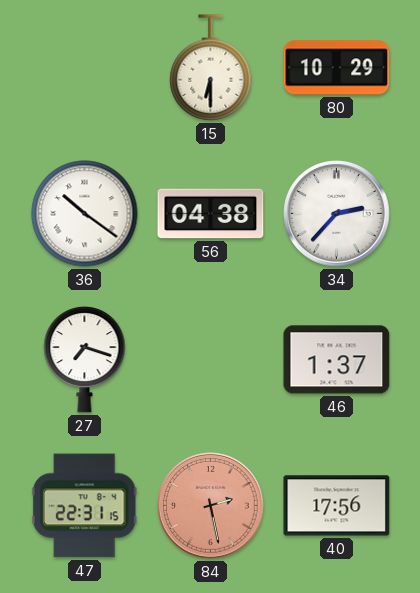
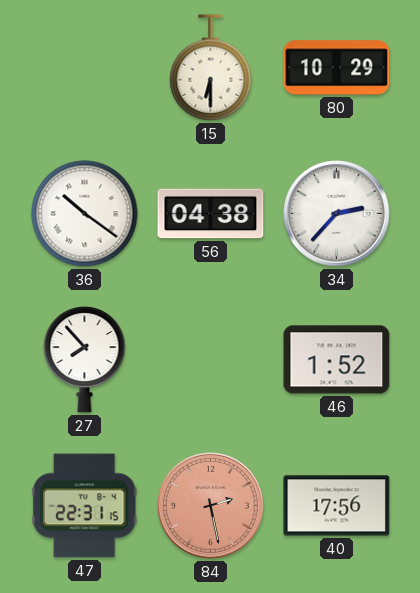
27: 7:18 -> 7:53 (85, 359)
46: 1:37 -> 1:52 (337, 360)
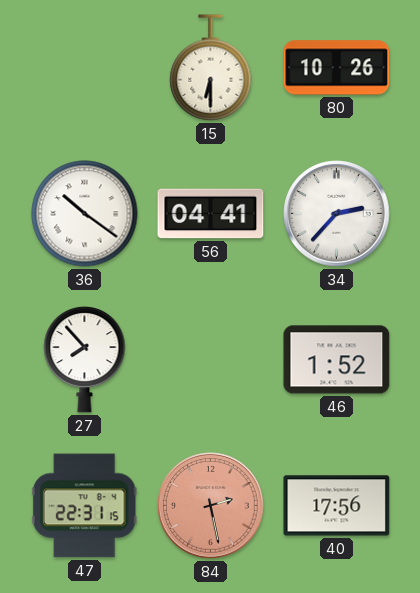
80: 10:29 -> 10:26 (337, 68)
56: 04:38 -> 04:41 (211, 214)
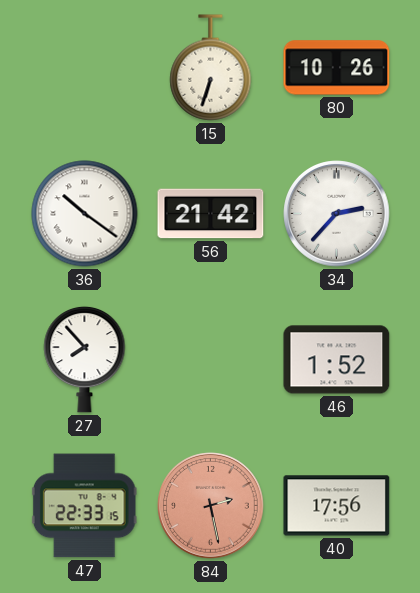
15: 6:30 -> 6:33 (211, 68)
56: 04:41 -> 21:42 (211, 214)
47: 22:31 -> 22:33 (84, 506)
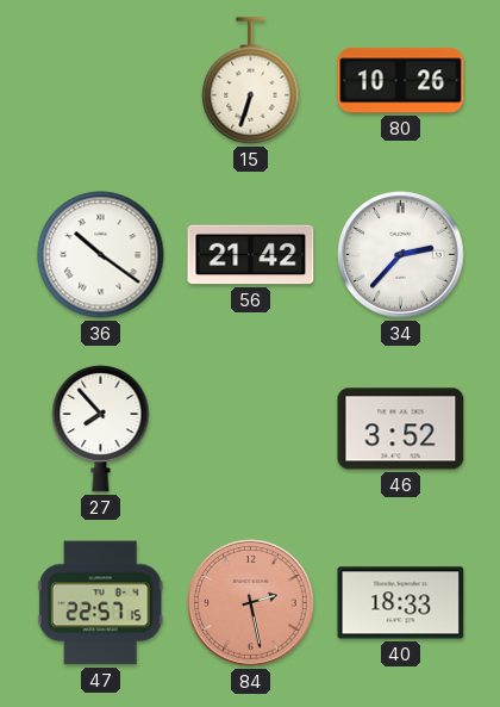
46: 1:52 -> 3:52 (401, 429)
47: 22:33 -> 22:57 (100, 603)
40: 17:56 -> 18:33 (401, 603)
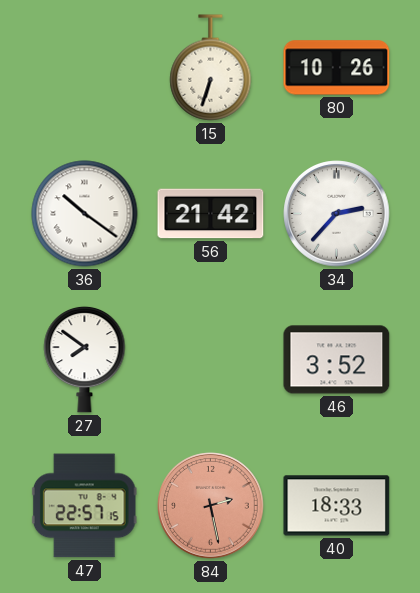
27: 7:53 -> 7:51 (85, 359)
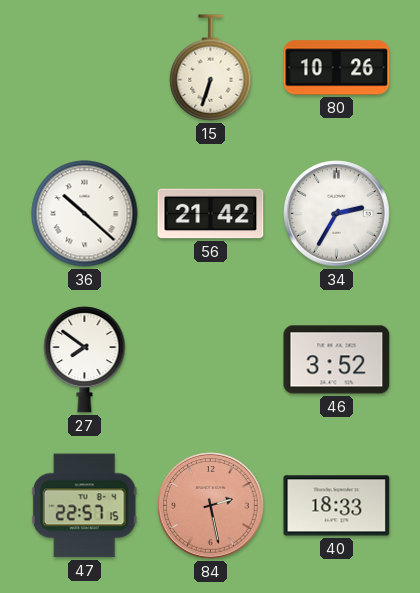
36: 10:21 -> 10:22 (85, 214)
34: 2:37 -> 2:35 (337, 214)
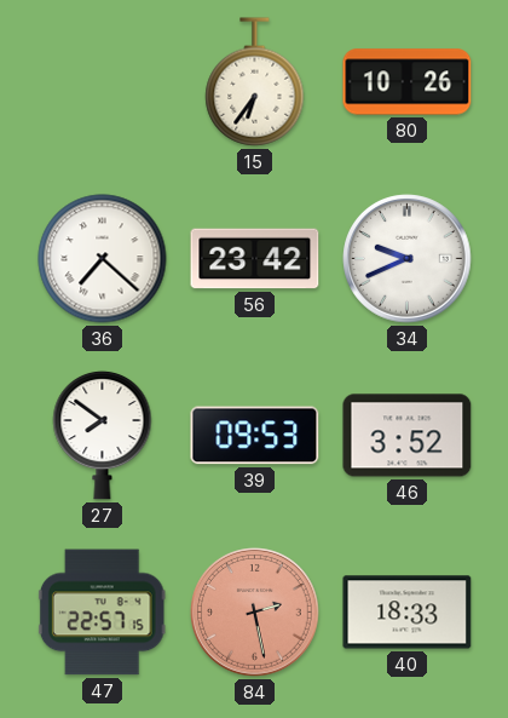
15: 6:33 -> 6:36 (255, 82)
36: 10:22 -> 7:22 (103, 259)
56: 21:42 -> 23:42 (255, 259)
34: 2:35 -> 9:41 (408, 259)
39: none -> 09:53 (255, 436)
